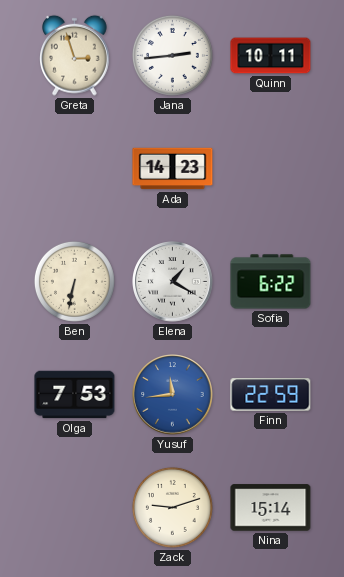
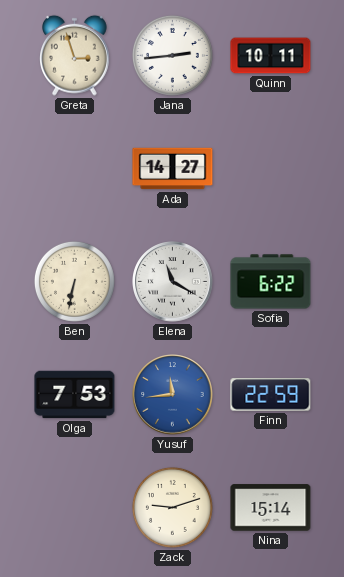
Ada: 14:23 -> 14:27 (173, 169)
Elena: 1:20 -> 11:20 (173, 282)
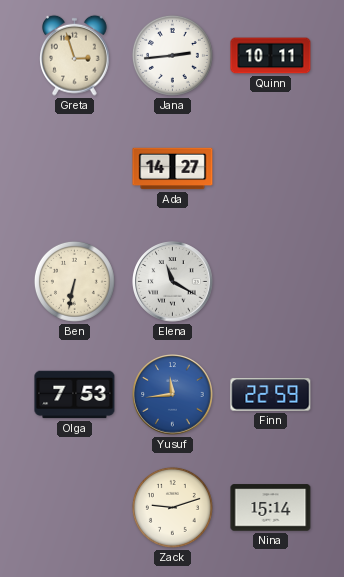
Sofia: 6:22 -> none (271, 282)
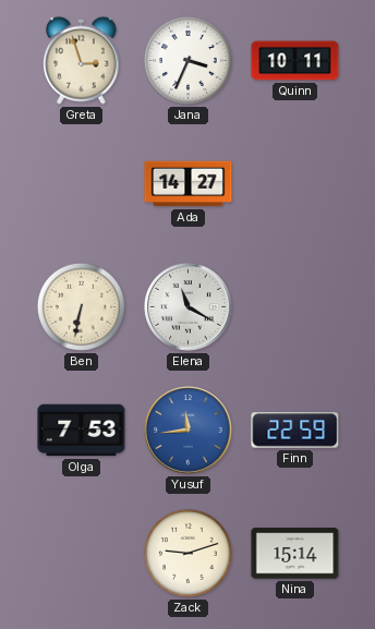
Jana: 2:44 -> 3:34 (187, 60)
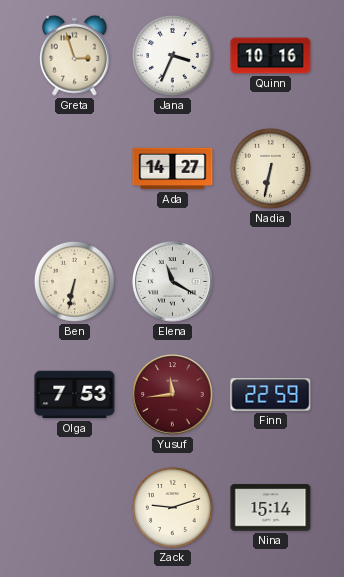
Quinn: 10:11 -> 10:16 (271, 56)
Nadia: none -> 6:32 (270, 168)
Yusuf dial: blue -> burgundy (173, 395)
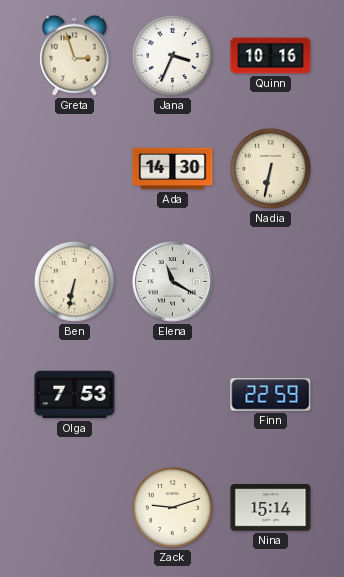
Ada: 14:27 -> 14:30 (173, 169)
Yusuf: 11:44 -> none (173, 395)
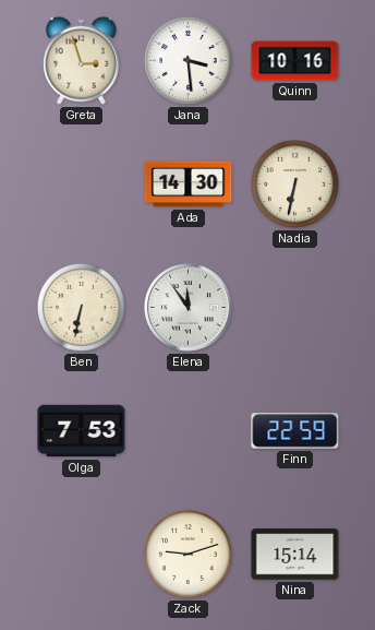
Jana: 3:34 -> 3:29 (187, 60)
Elena: 11:20 -> 11:54 (189, 308)
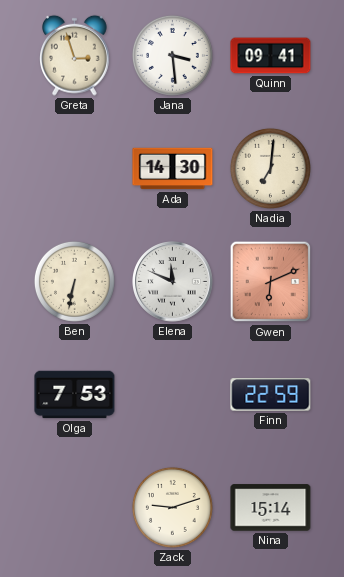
Quinn: 10:16 -> 09:41 (271, 56)
Nadia: 6:32 -> 7:01 (270, 168)
Elena: 11:54 -> 11:49 (173, 282)
Gwen: none -> 6:11 (271, 282)
